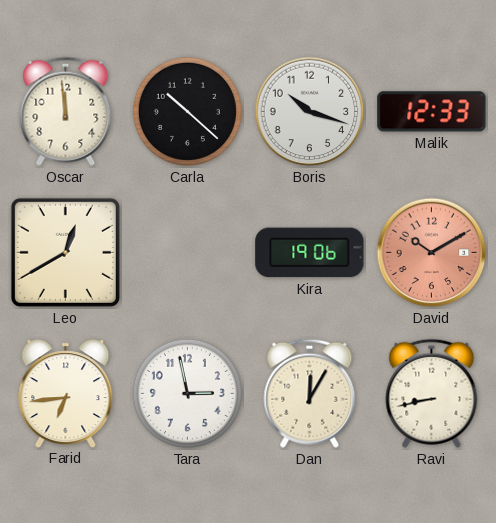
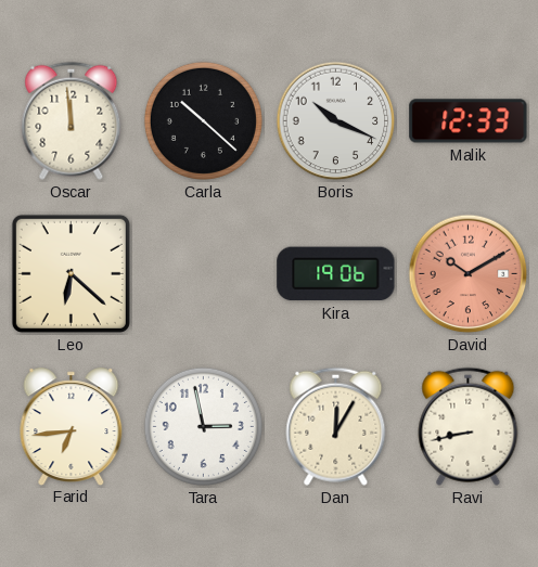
Boris: 10:18 -> 10:19 (336, 121)
Leo: 12:40 -> 6:22 (71, 273)
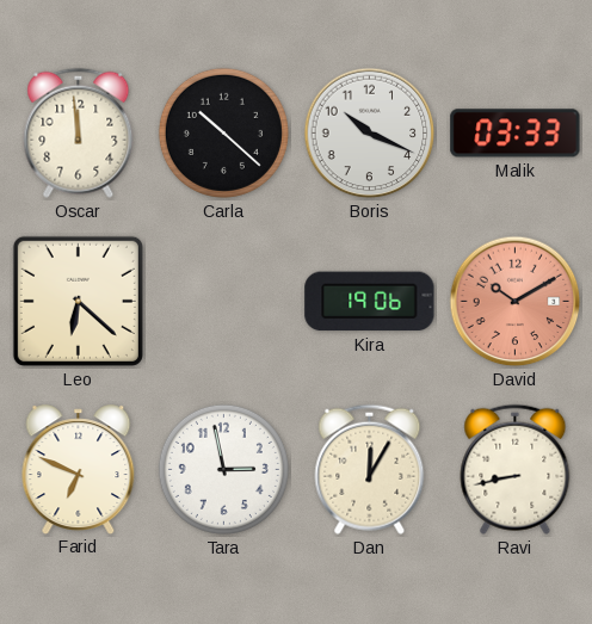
Malik: 12:33 -> 03:33 (516, 134)
Farid: 6:44 -> 6:49 (79, 469)
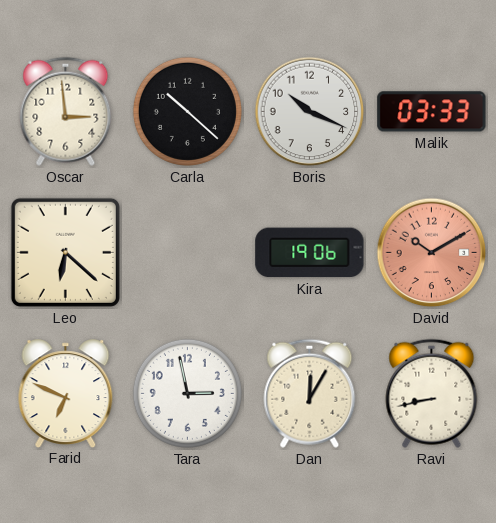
Oscar: 11:59 -> 2:59 (66, 111)
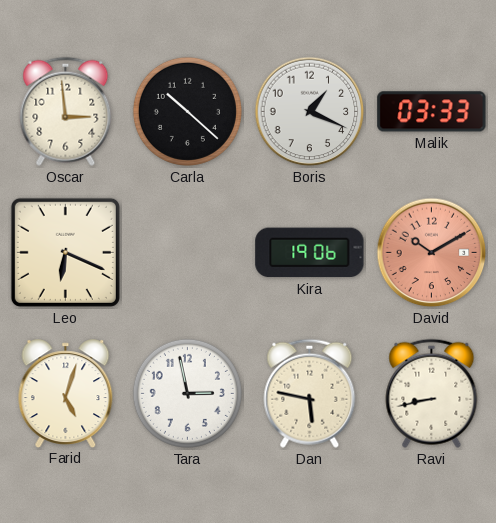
Boris: 10:19 -> 1:19 (310, 112)
Leo: 6:22 -> 6:19 (65, 252)
Farid: 6:49 -> 5:03 (66, 393)
Dan: 12:05 -> 5:47 (310, 393)
